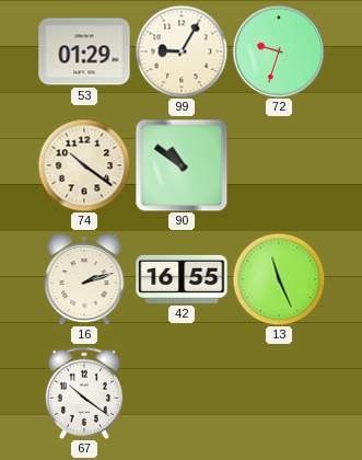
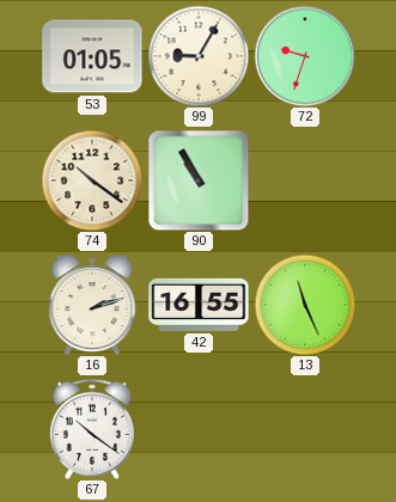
53: 01:29 -> 01:05 (92, 56)
90: 10:51 -> 10:55 (199, 180)
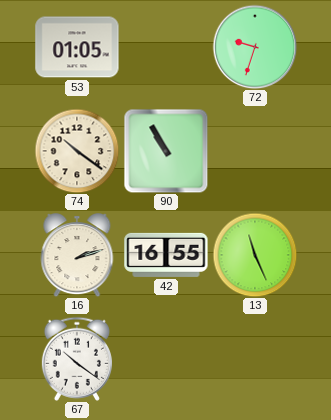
99: 9:05 -> none (199, 56)
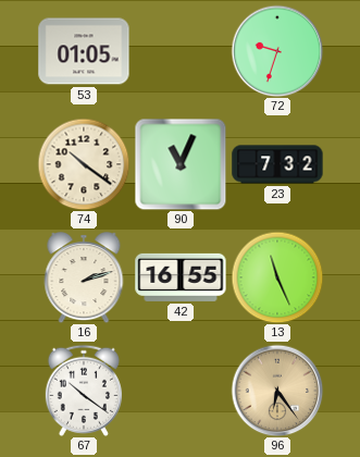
90: 10:55 -> 11:04 (181, 164)
23: none -> 7:32 (277, 164)
96: none -> 6:24 (277, 391)
